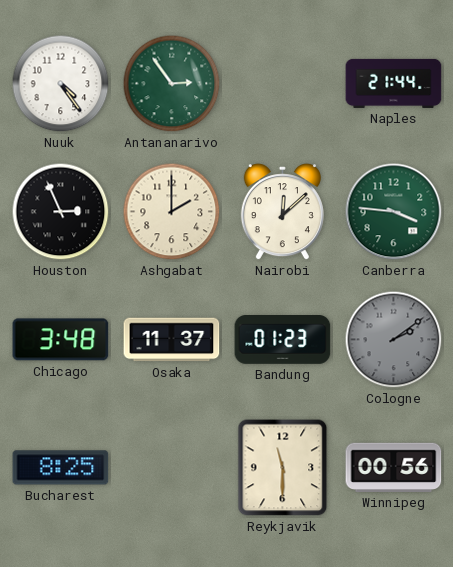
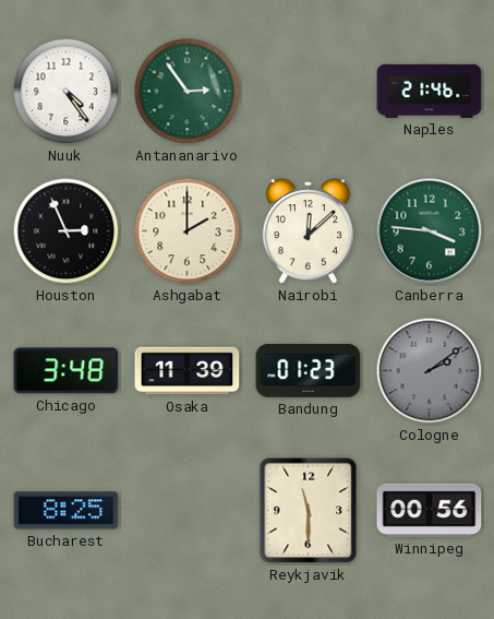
Naples: 21:44 -> 21:46 (430, 91)
Osaka: 11:37 -> 11:39 (188, 371)
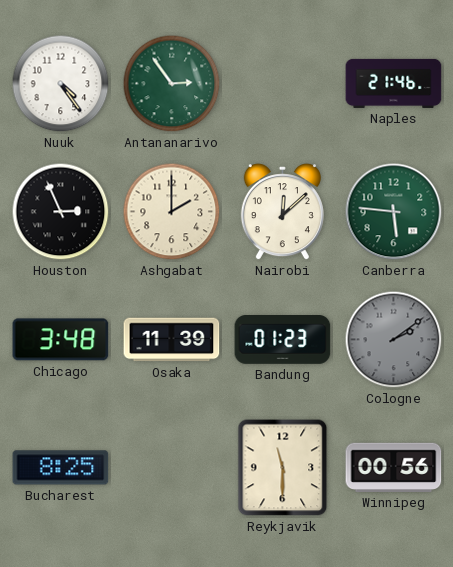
Canberra: 3:46 -> 5:46 (394, 212)
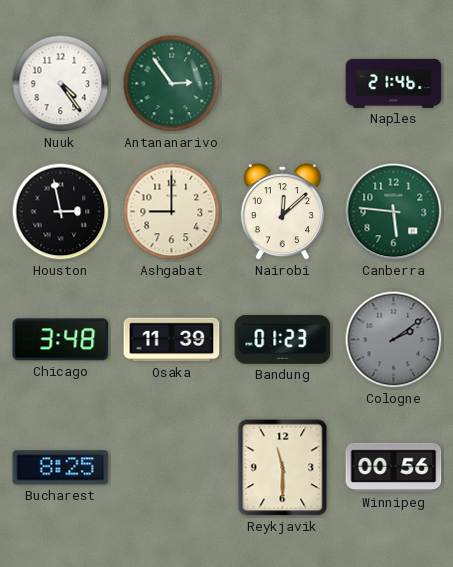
Houston: 2:56 -> 2:58 (61, 212)
Ashgabat: 2:00 -> 9:00 (172, 212)
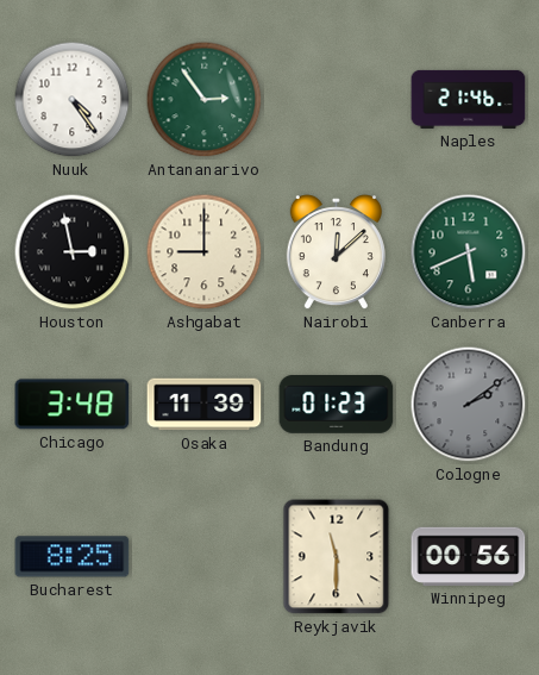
Canberra: 5:46 -> 5:41 (469, 252)
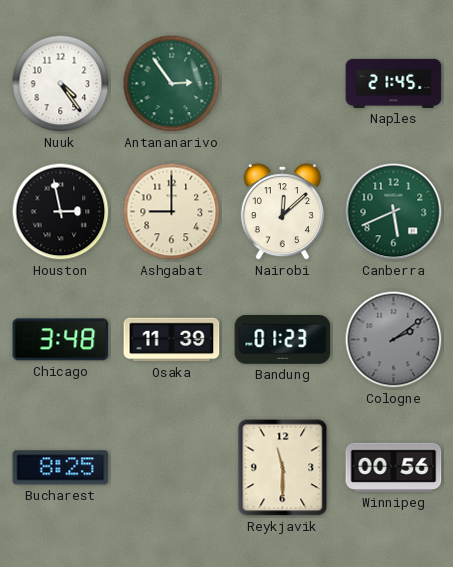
Naples: 21:46 -> 21:45 (394, 83)
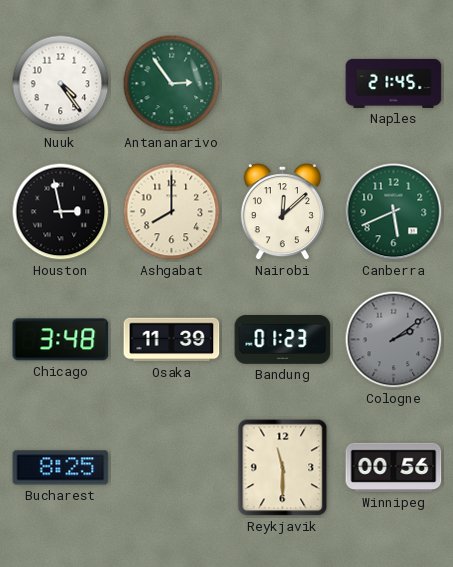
Ashgabat: 9:00 -> 8:00 (172, 212)
